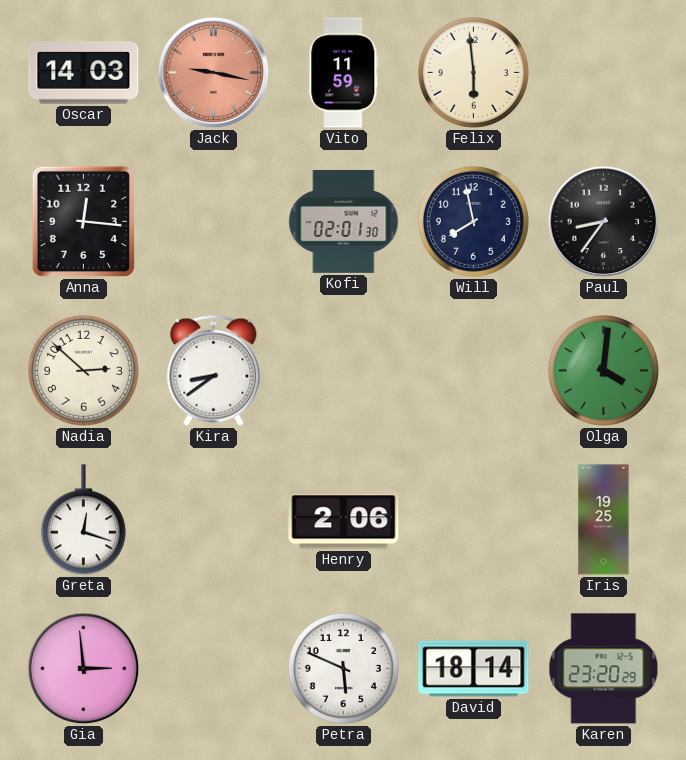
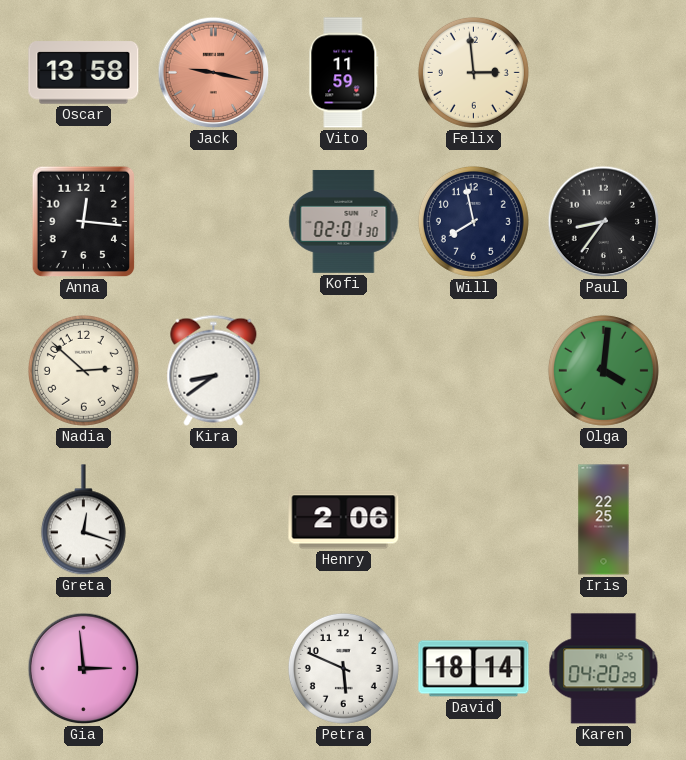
Oscar: 14:03 -> 13:58 (84, 73)
Felix: 5:59 -> 2:59 (473, 72)
Iris: 19:25 -> 22:25 (604, 520)
Karen: 23:20 -> 04:20 (604, 669)
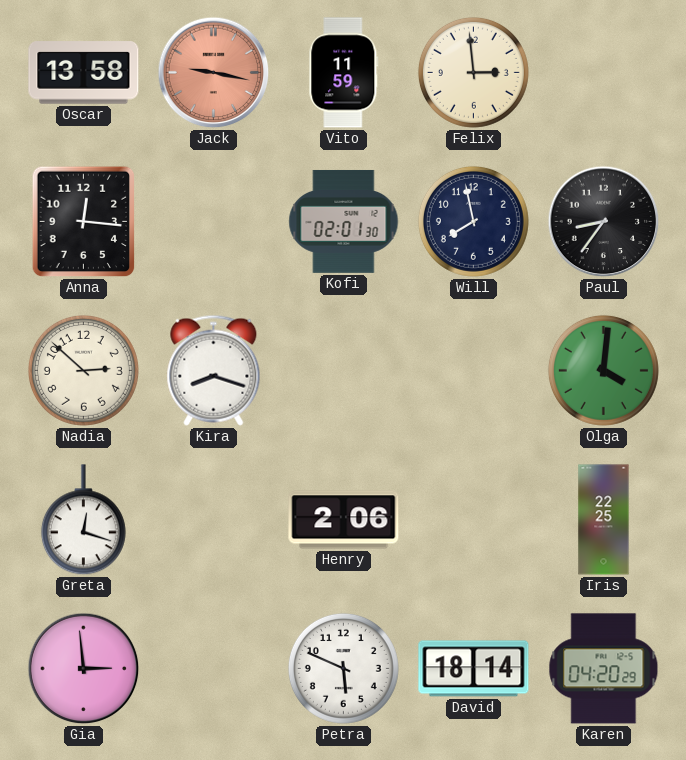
Kira: 8:39 -> 8:18 (214, 370)
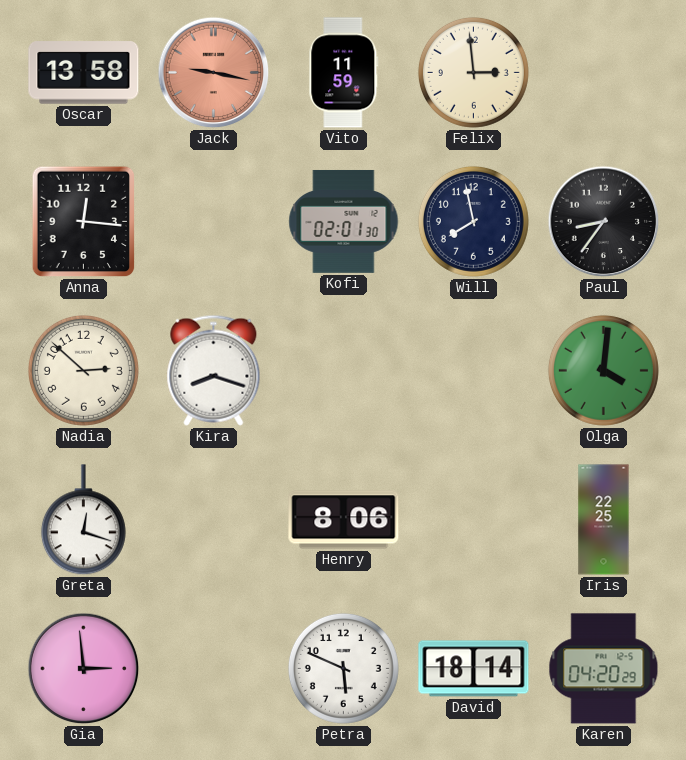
Henry: 2:06 -> 8:06 (344, 520)
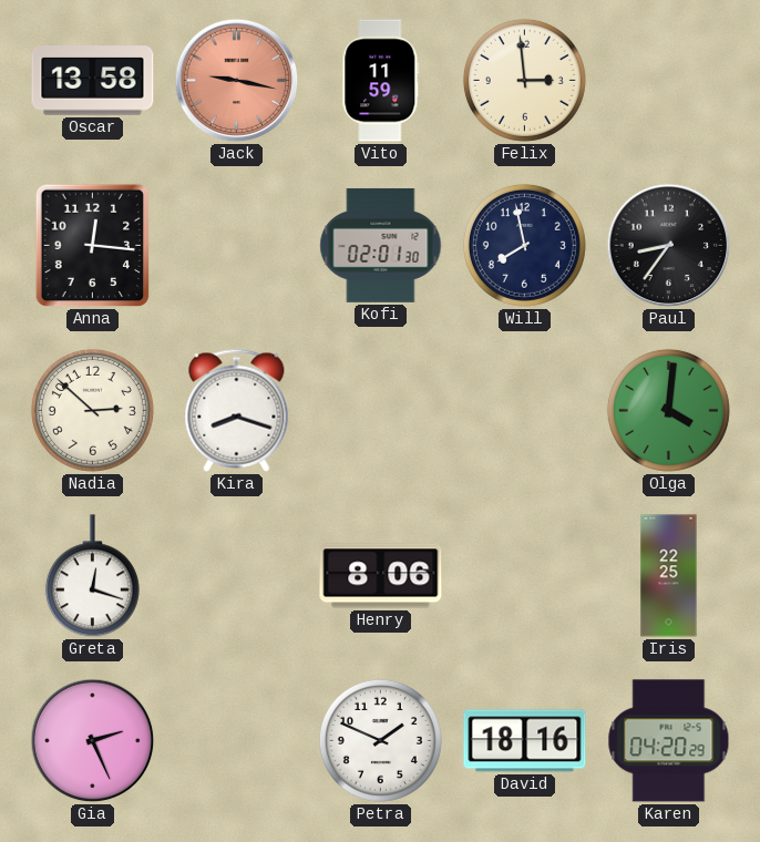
Gia: 2:59 -> 2:26 (93, 741)
Petra: 5:49 -> 1:49 (380, 740)
David: 18:14 -> 18:16 (525, 741)
